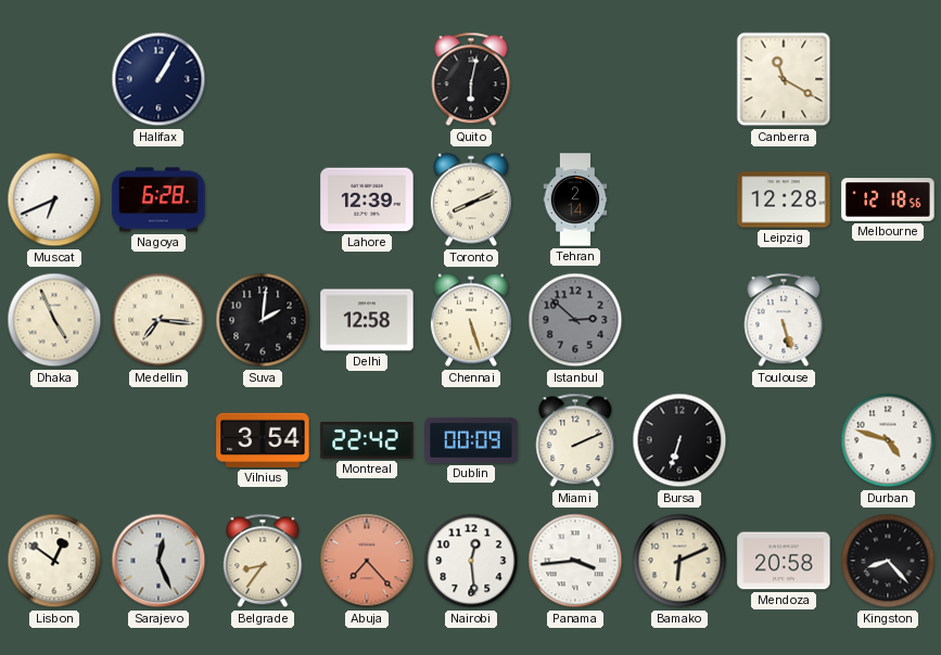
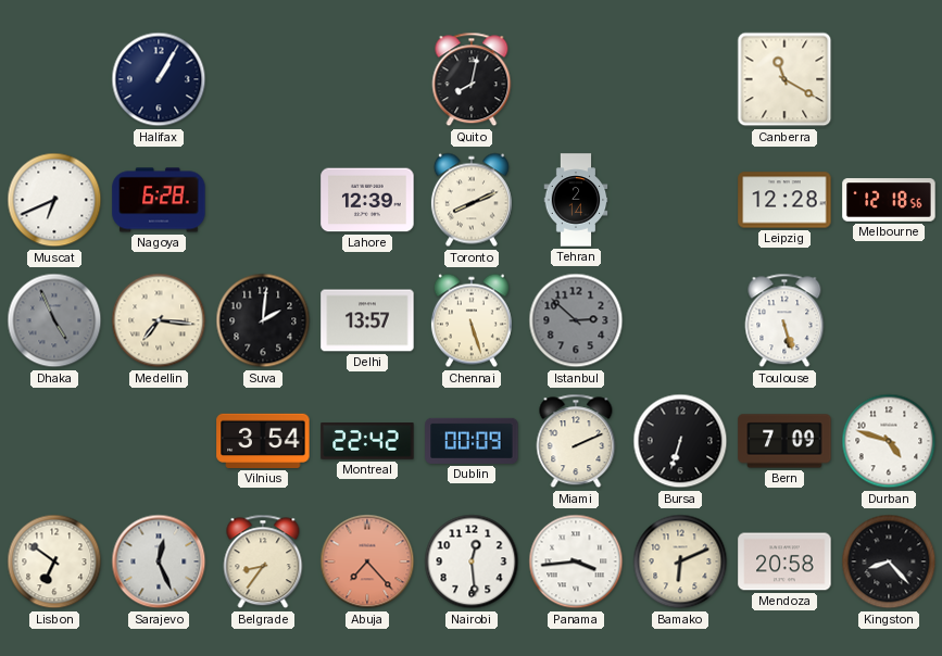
Quito: 6:02 -> 8:02 (472, 79)
Dhaka dial: cream -> grey (54, 320)
Delhi: 12:58 -> 13:57 (367, 320)
Bern: none -> 7:09 (784, 441)
Lisbon: 12:51 -> 6:51 (54, 562)
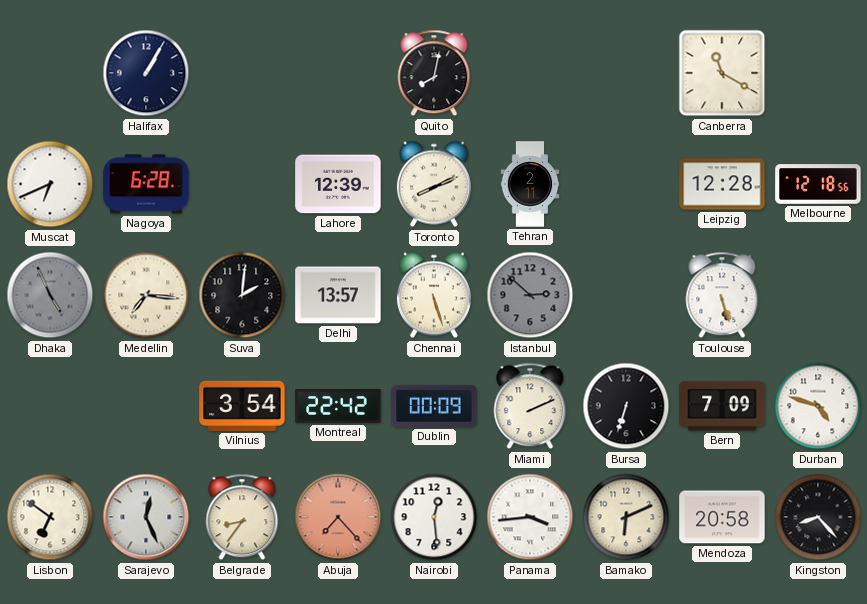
Tehran: 2:14 -> 2:11 (530, 184)
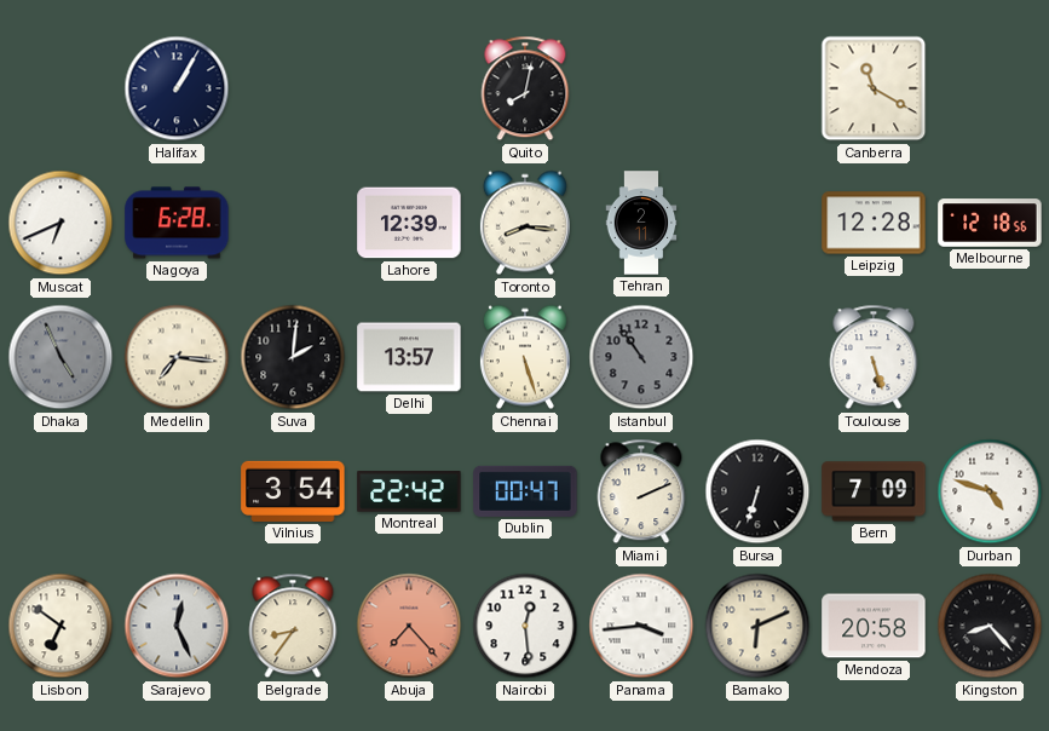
Toronto: 8:11 -> 8:16 (525, 223)
Istanbul: 2:52 -> 10:54 (641, 357)
Dublin: 00:09 -> 00:47 (525, 491)
